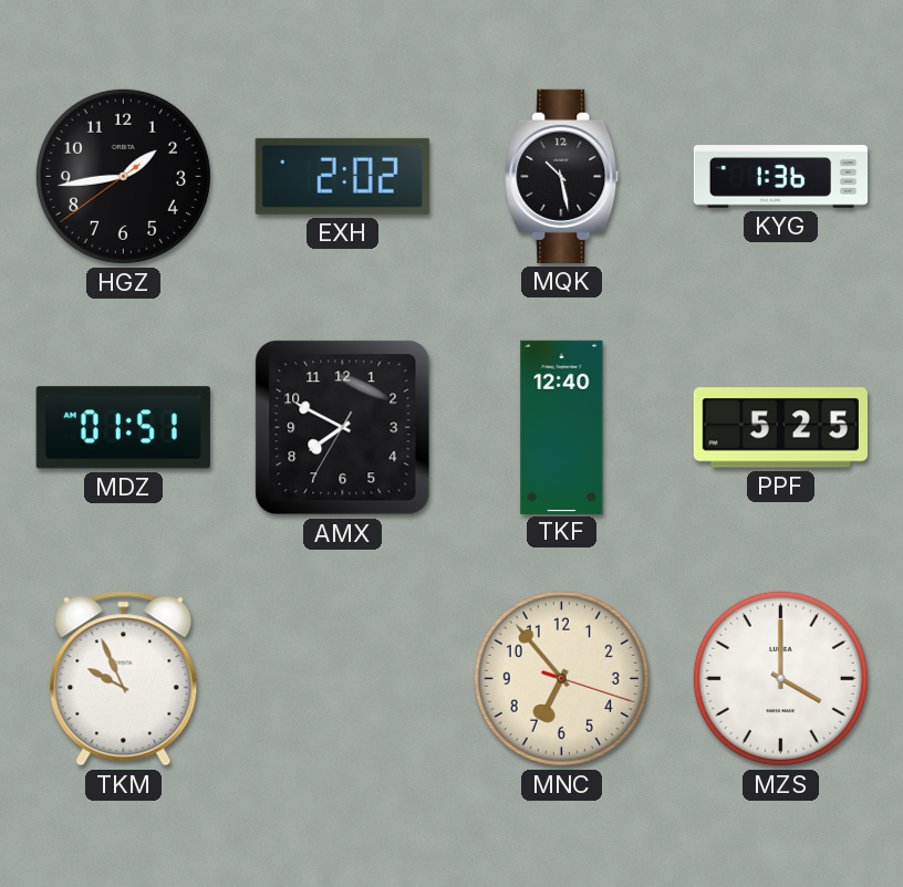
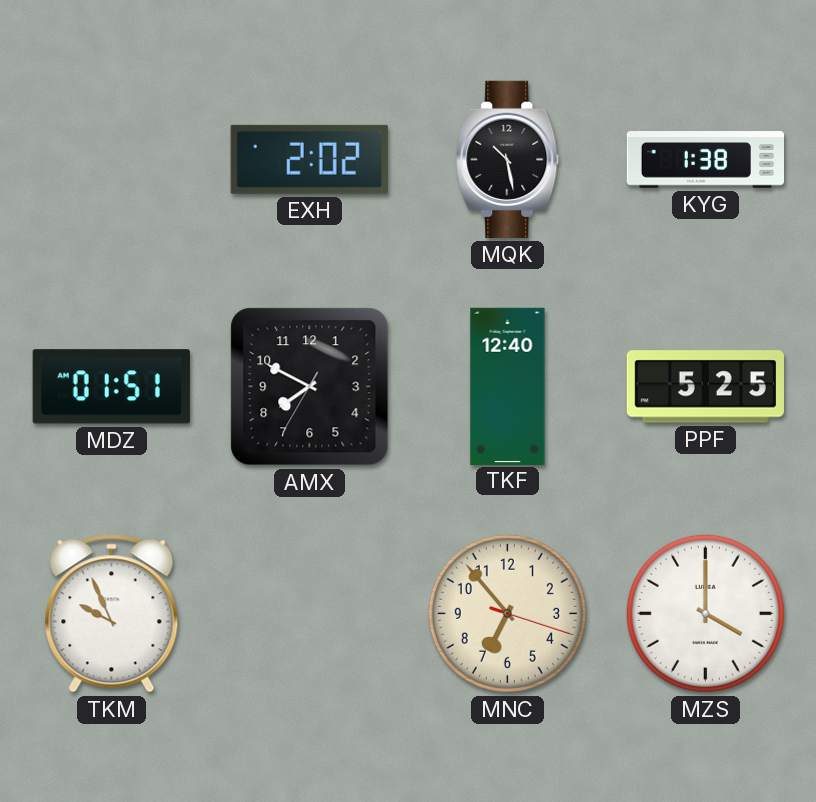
HGZ: 1:43 -> none (123, 176)
KYG: 1:36 -> 1:38 (705, 160)
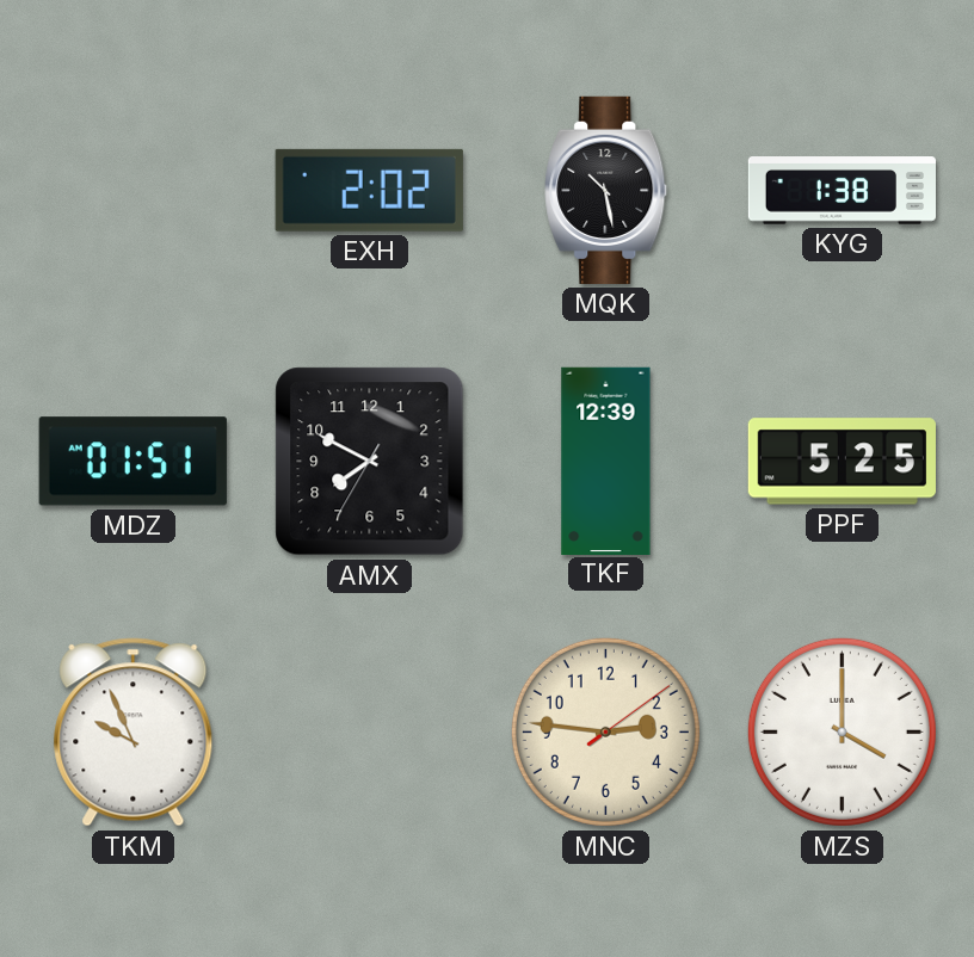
TKF: 12:40 -> 12:39 (606, 461)
MNC: 6:53 -> 2:46 (605, 731)
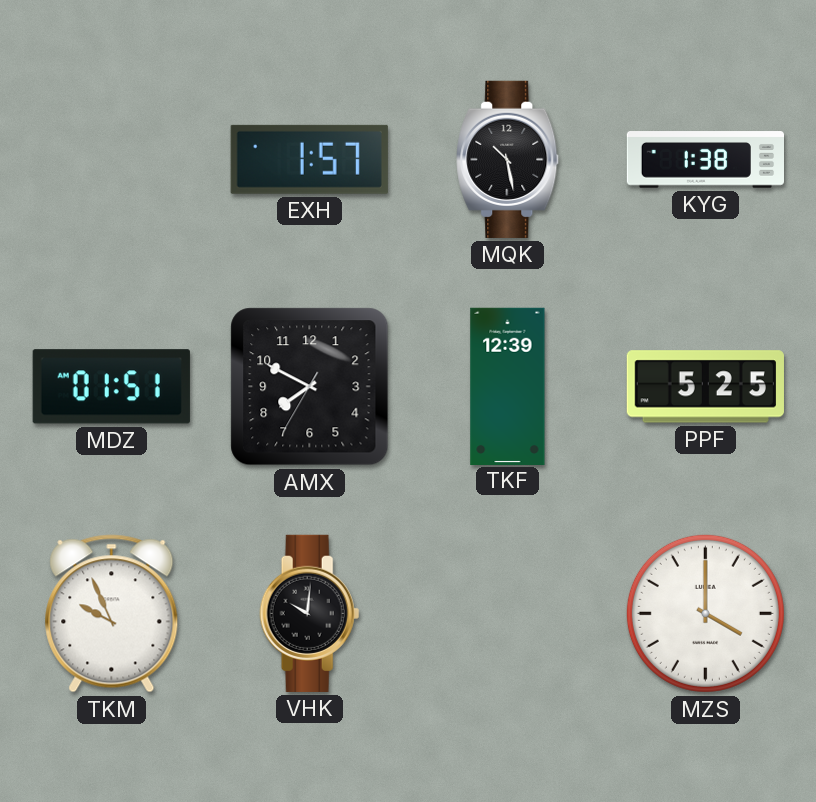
EXH: 2:02 -> 1:57 (309, 159)
VHK: none -> 10:01 (310, 613)
MNC: 2:46 -> none (605, 731)
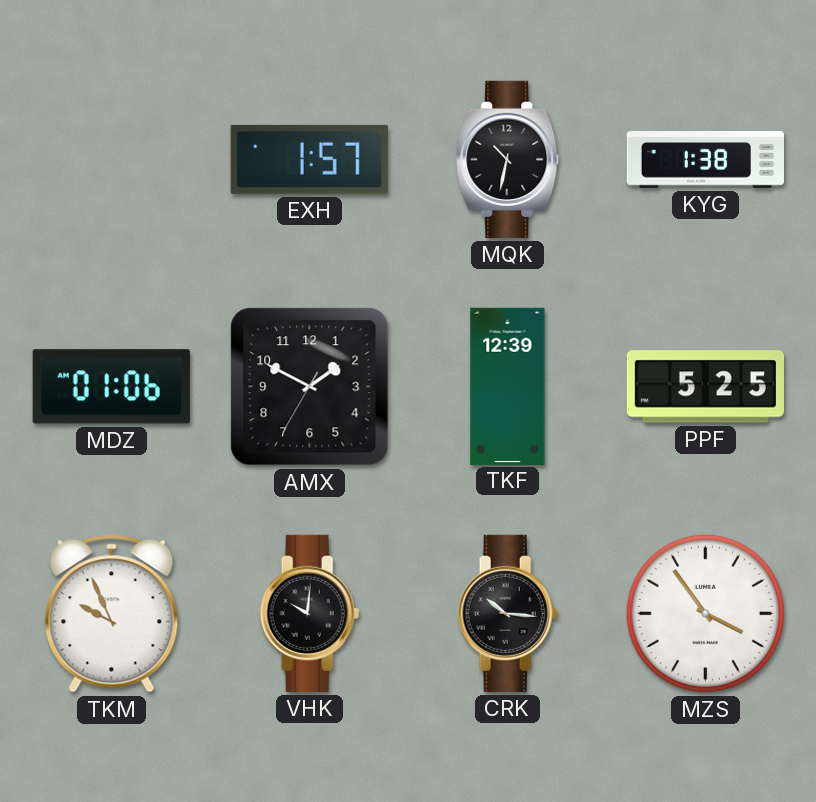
MQK: 10:28 -> 10:32 (508, 159)
MDZ: 01:51 -> 01:06 (111, 387)
AMX: 7:49 -> 1:49 (310, 387)
CRK: none -> 10:16 (508, 613)
MZS: 4:00 -> 3:54 (705, 613)
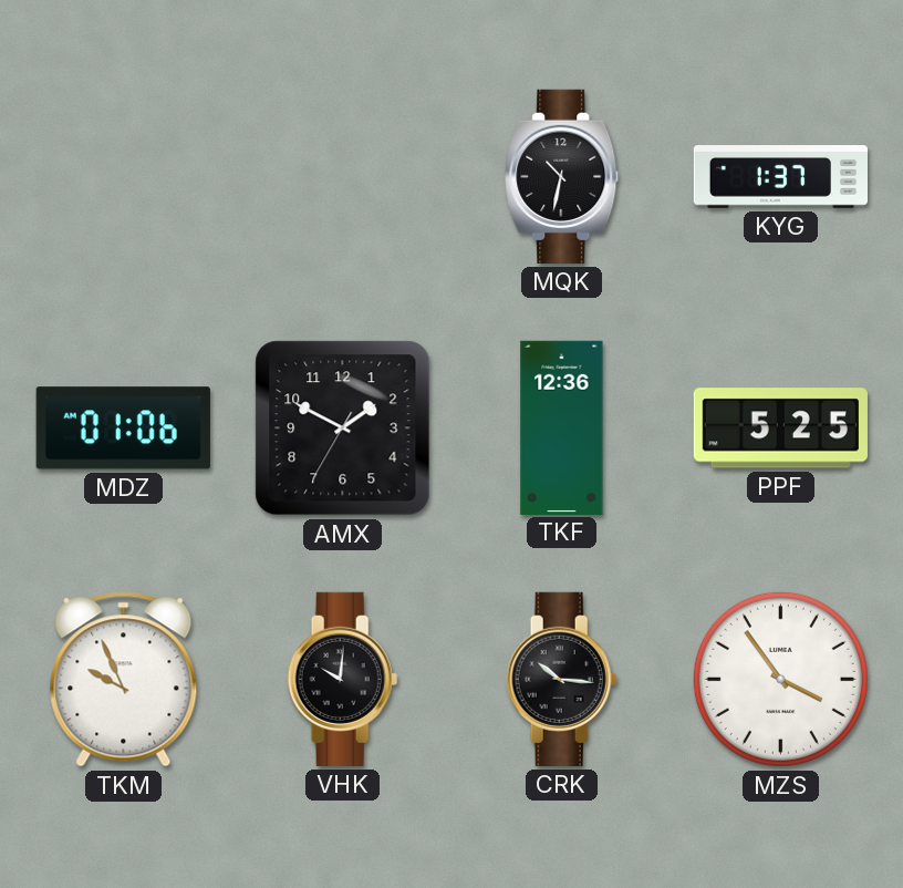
EXH: 1:57 -> none (309, 159)
KYG: 1:38 -> 1:37 (780, 177)
TKF: 12:39 -> 12:36 (562, 427)
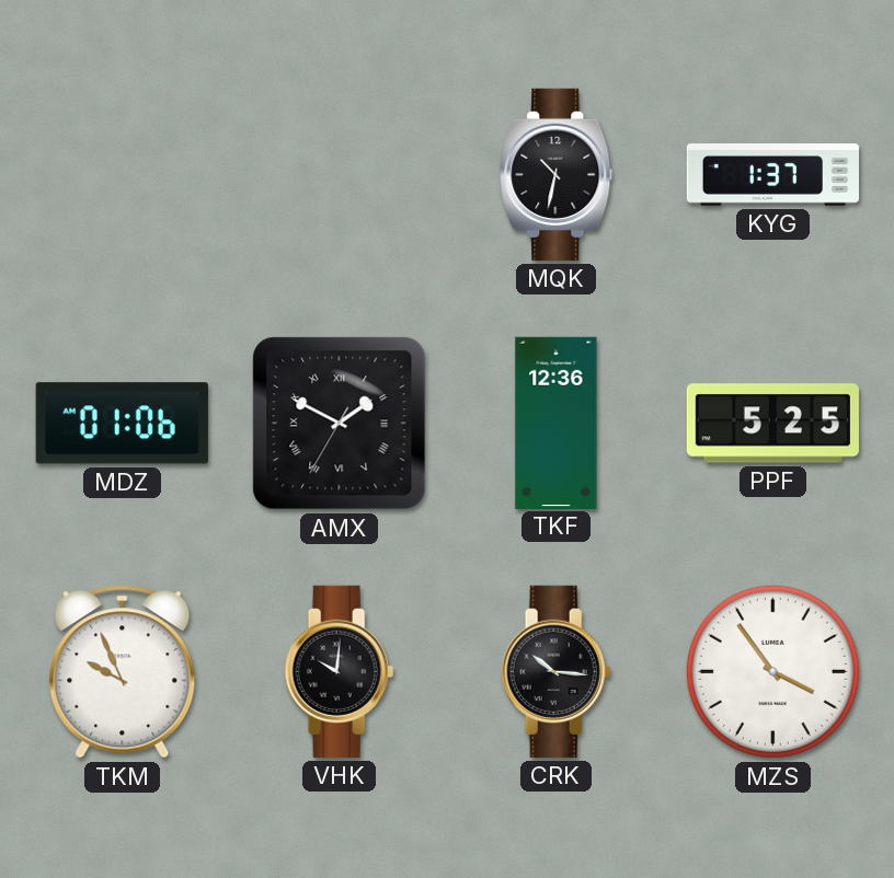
AMX numerals: Arabic -> Roman (340, 424)
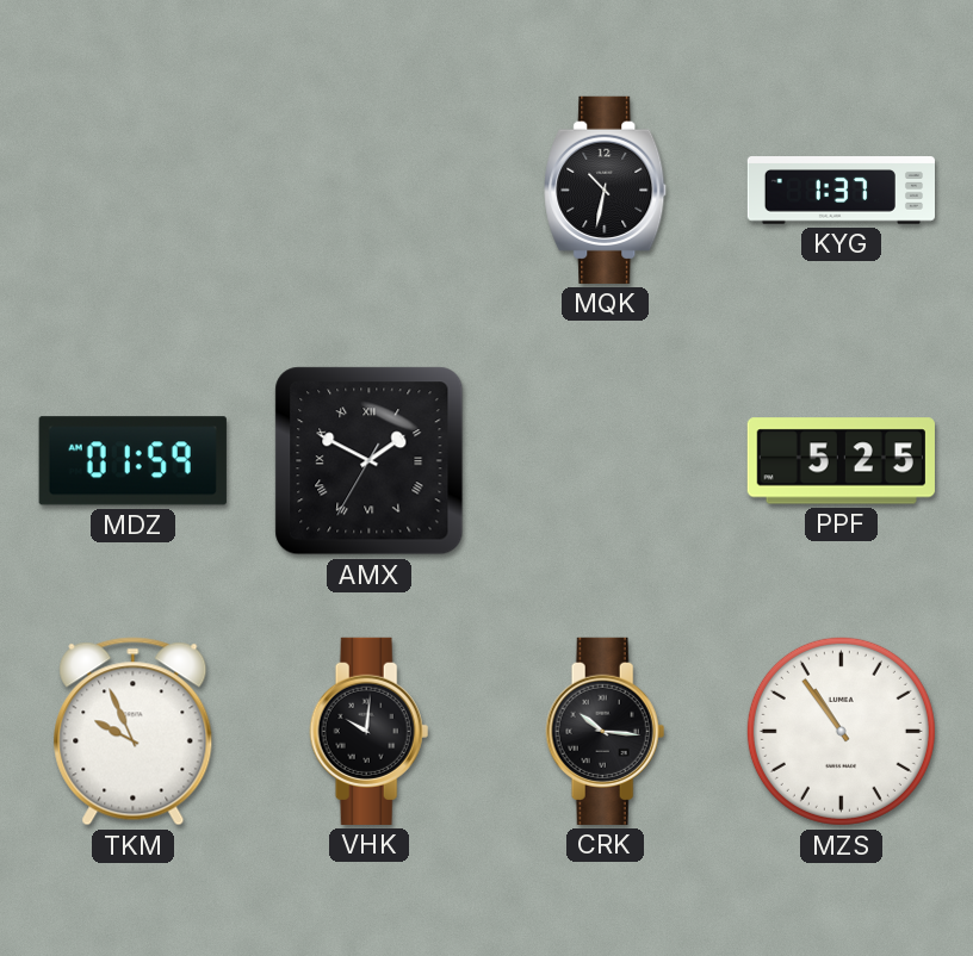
MDZ: 01:06 -> 01:59 (132, 461)
TKF: 12:36 -> none (557, 423)
MZS: 3:54 -> 10:54 (841, 731)
